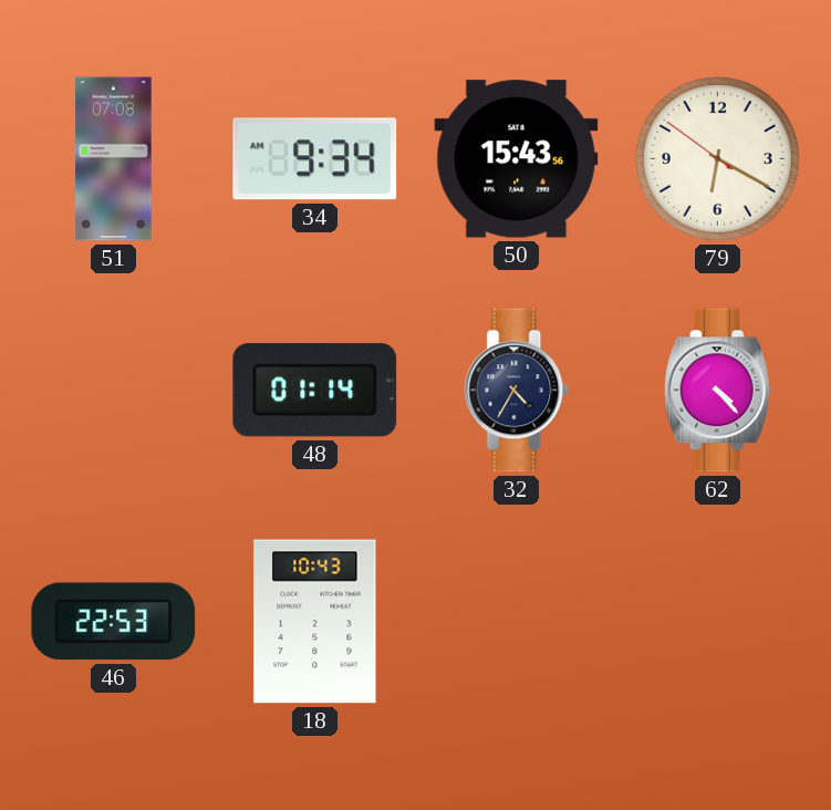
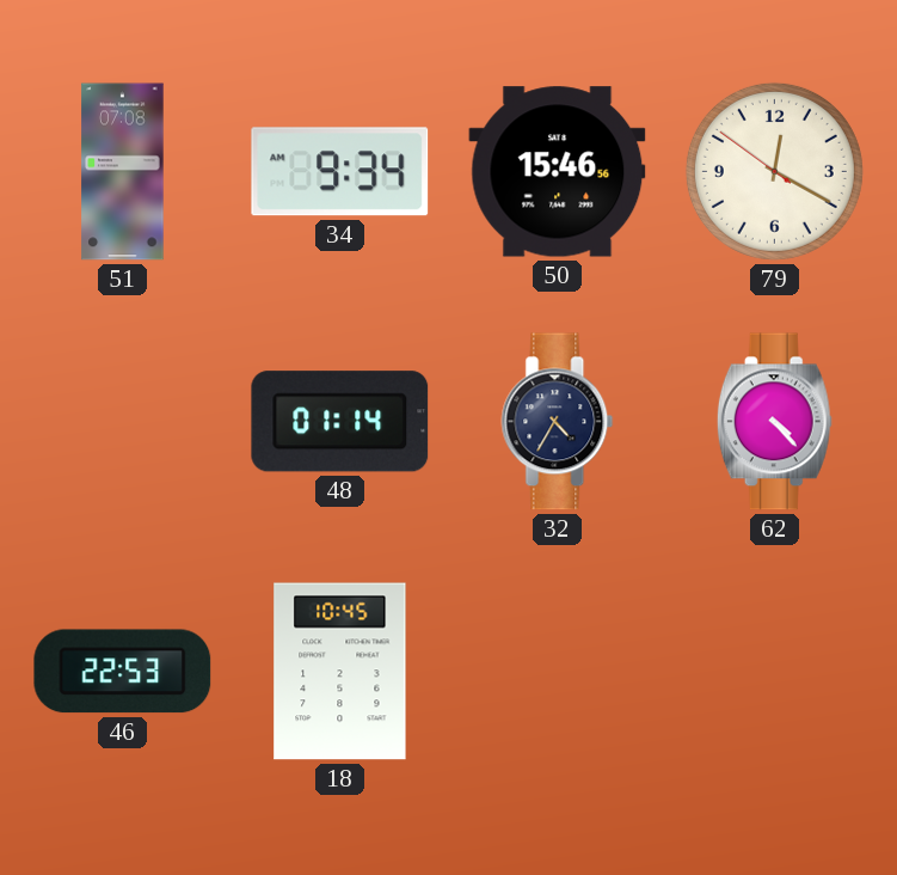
50: 15:43 -> 15:46 (558, 172)
79: 6:19 -> 12:19 (774, 171)
18: 10:43 -> 10:45 (340, 672)
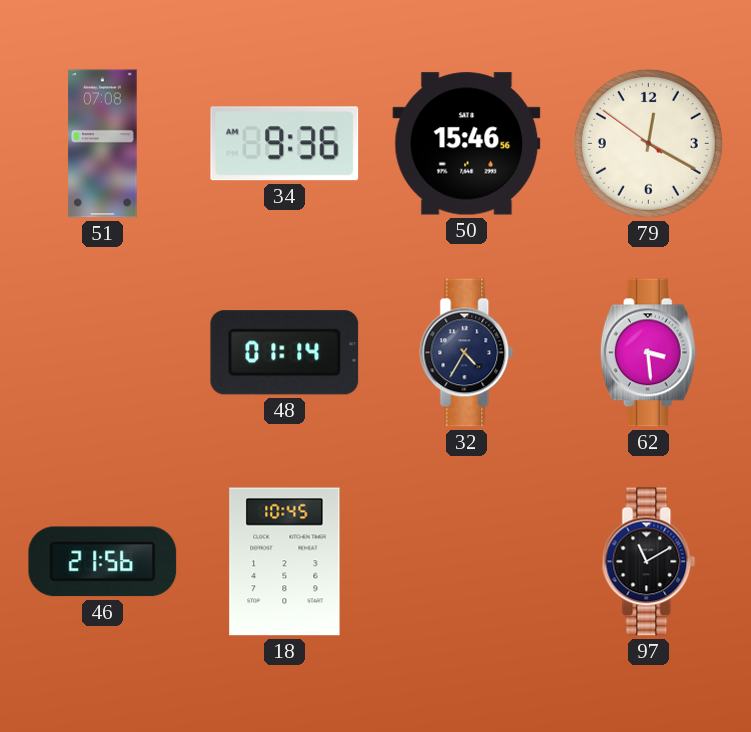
34: 9:34 -> 9:36 (285, 144)
62: 4:23 -> 3:29 (648, 353)
46: 22:53 -> 21:56 (103, 562)
97: none -> 11:10 (649, 562)
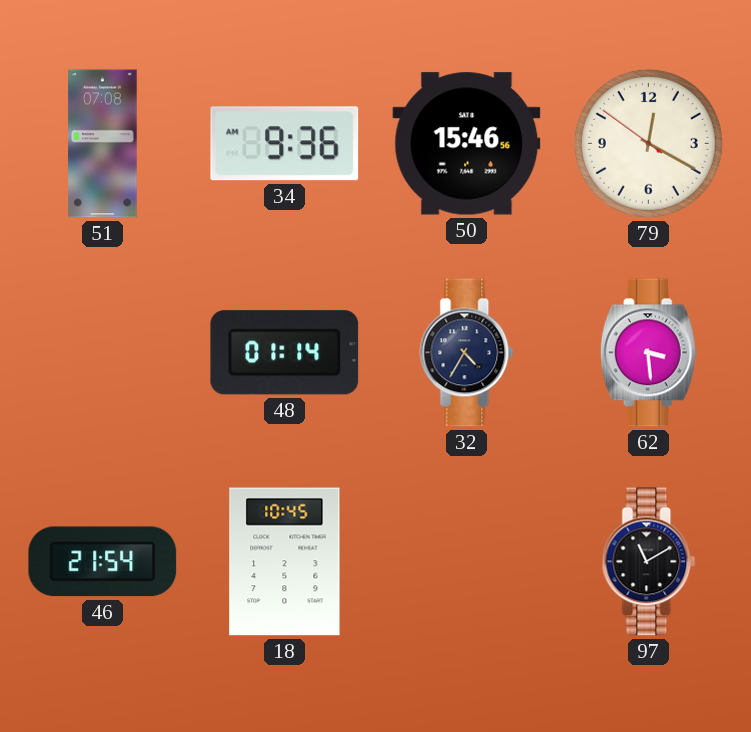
46: 21:56 -> 21:54 (103, 562)
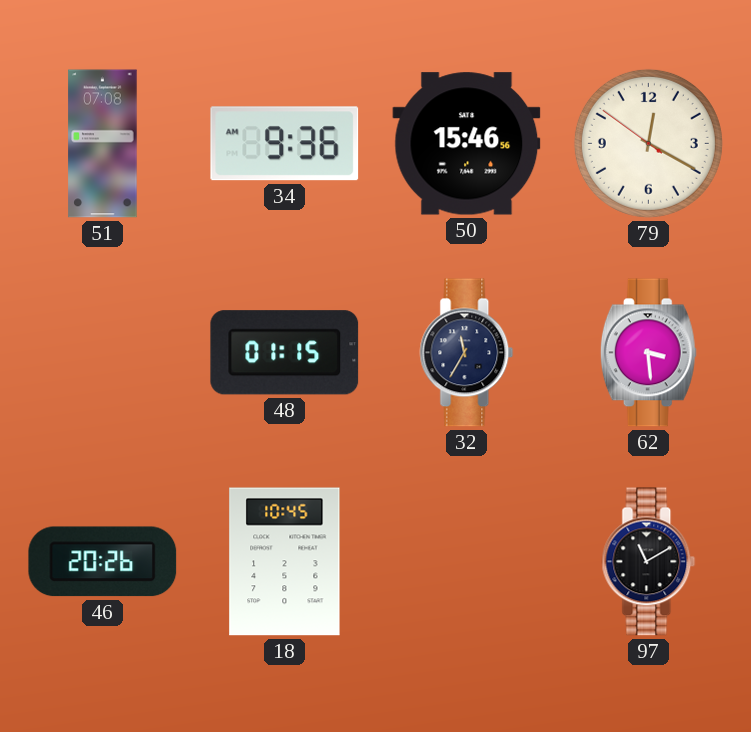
48: 01:14 -> 01:15 (285, 353)
32: 4:35 -> 11:35 (467, 353)
46: 21:54 -> 20:26 (103, 562)
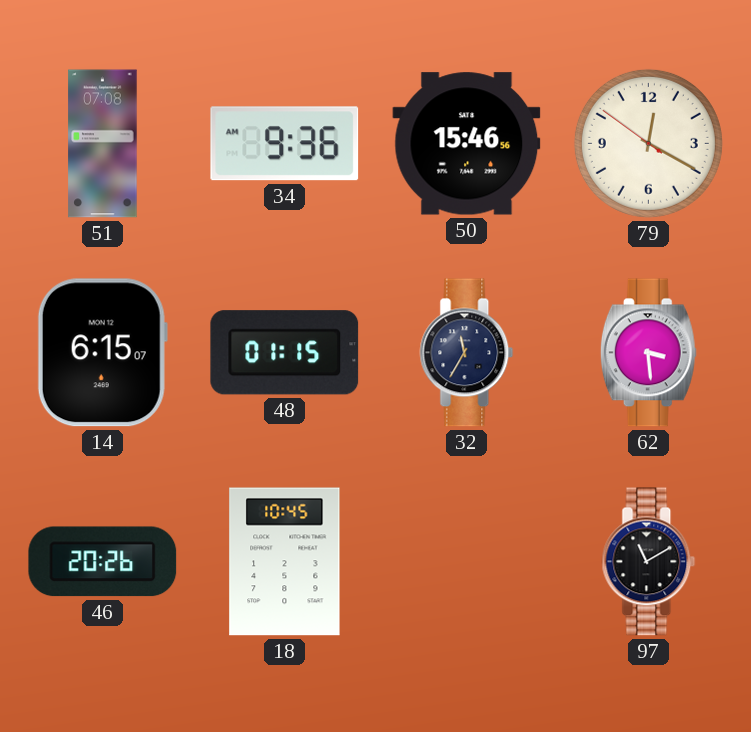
14: none -> 6:15 (102, 353)
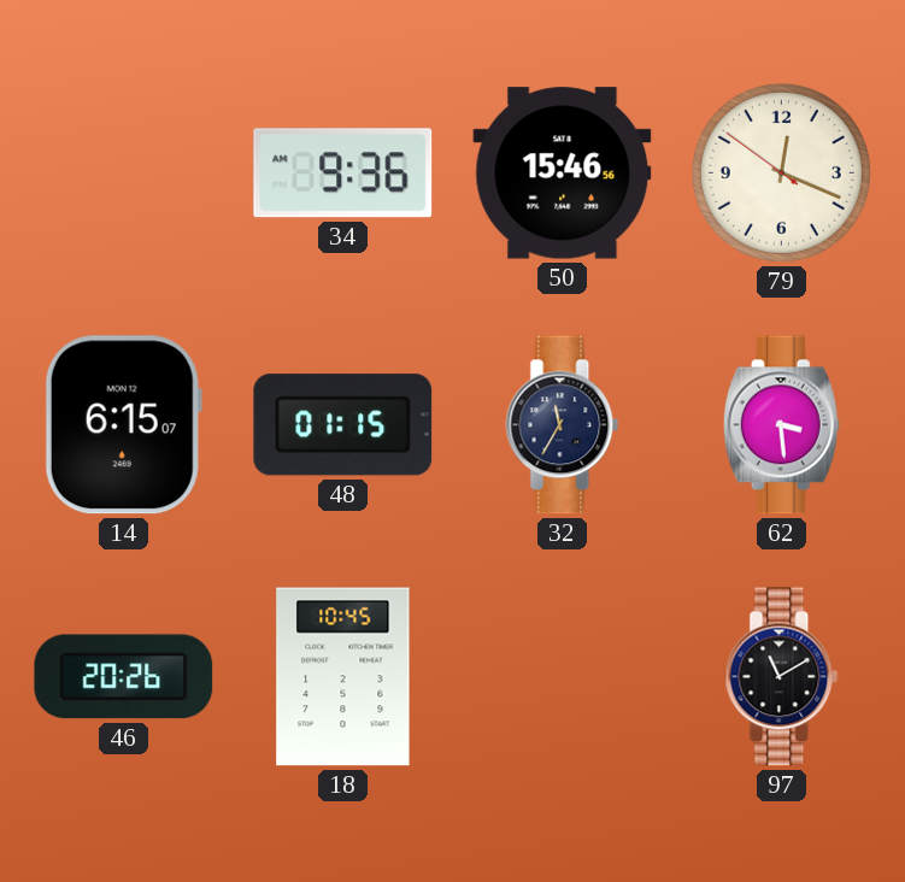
51: 07:08 -> none (103, 144)
79: 12:19 -> 12:18 (781, 172)
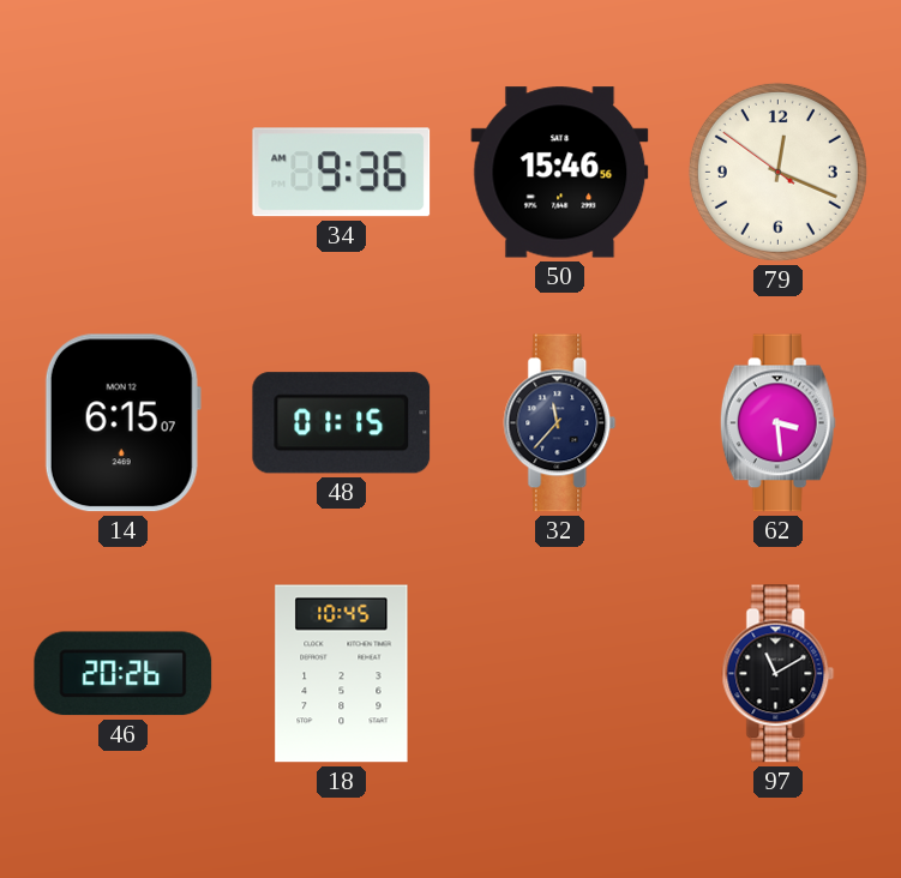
32: 11:35 -> 11:37 (560, 423)
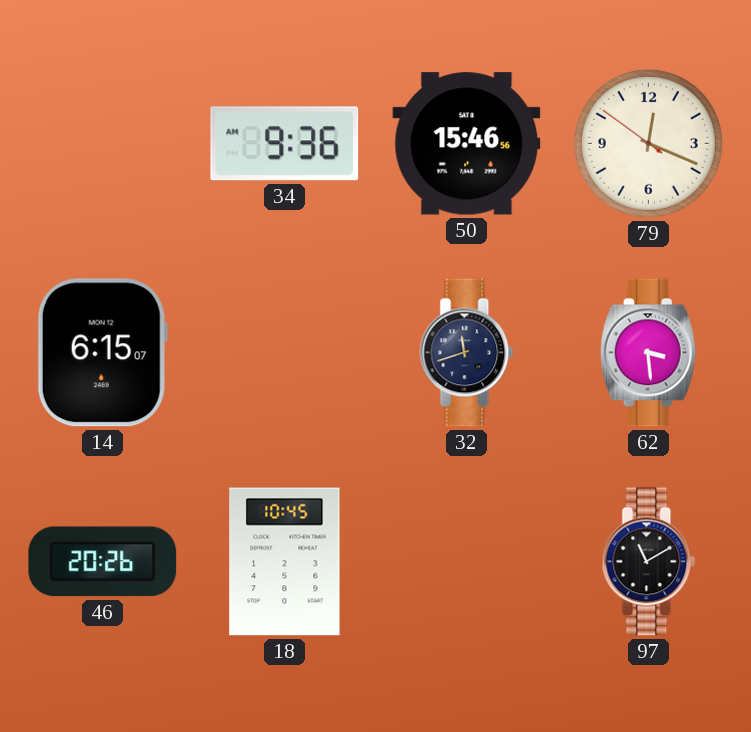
48: 01:15 -> none (342, 423)
32: 11:37 -> 11:42 (467, 353)
